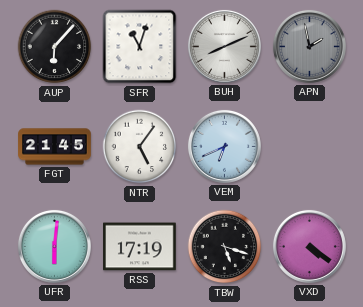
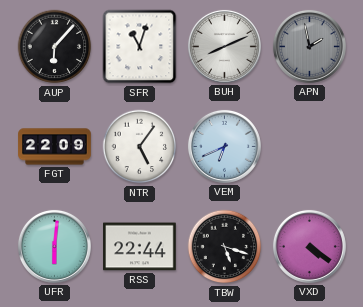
FGT: 21:45 -> 22:09 (55, 147)
RSS: 17:19 -> 22:44 (140, 247)
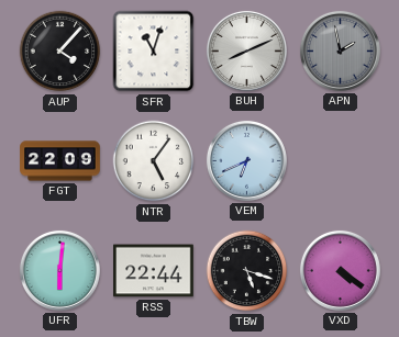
AUP: 6:07 -> 4:07 (60, 52)
